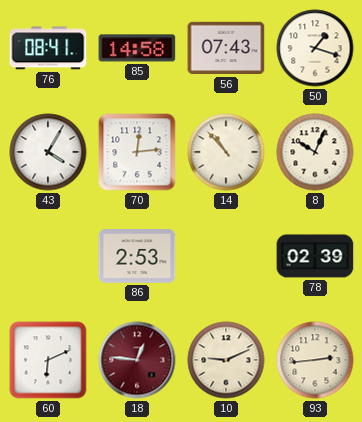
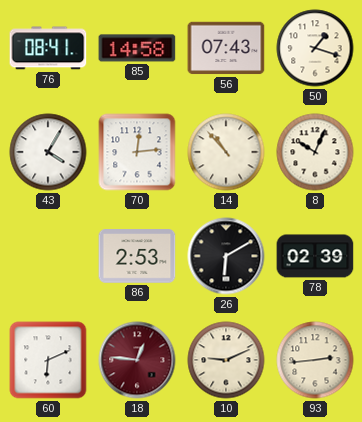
26: none -> 6:10 (226, 256)
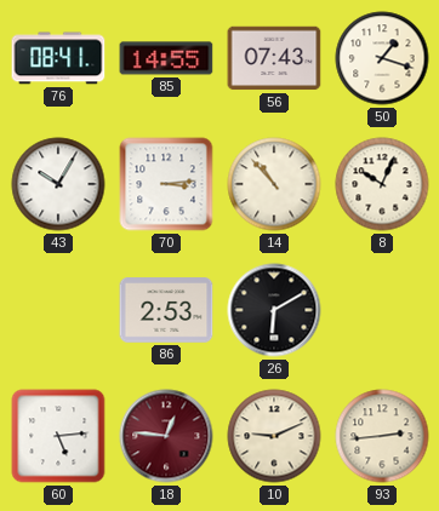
85: 14:58 -> 14:55 (166, 58)
43: 4:05 -> 10:05 (58, 184)
70: 12:14 -> 3:14 (166, 184)
78: 02:39 -> none (315, 256)
60: 6:11 -> 5:14 (58, 436)
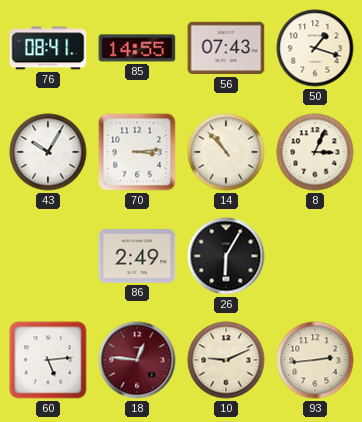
8: 10:04 -> 3:04 (315, 152)
86: 2:53 -> 2:49 (137, 256)
26: 6:10 -> 6:05 (226, 256)
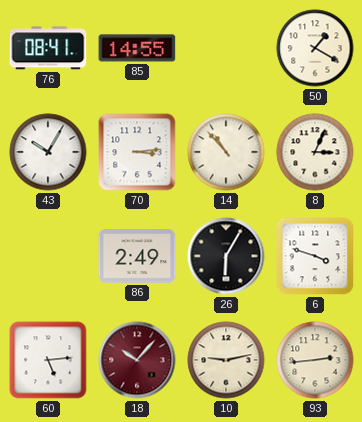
56: 07:43 -> none (226, 48)
50: 1:18 -> 1:20 (315, 48)
6: none -> 3:48 (315, 256)
18: 12:46 -> 10:07 (137, 360)
10: 9:11 -> 9:13 (226, 360)
